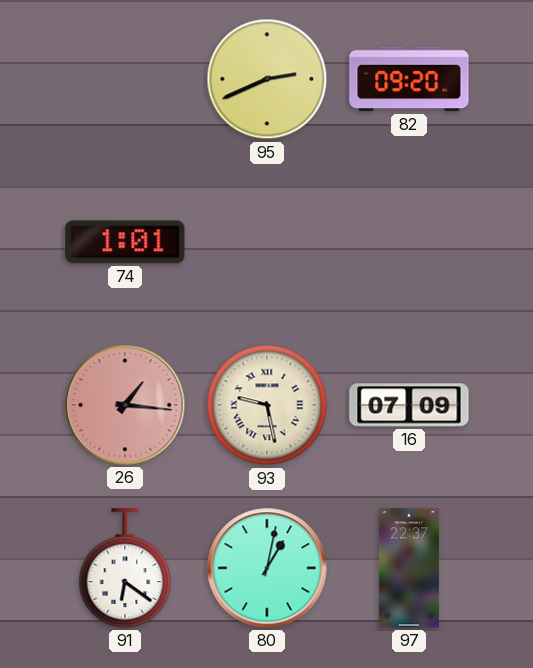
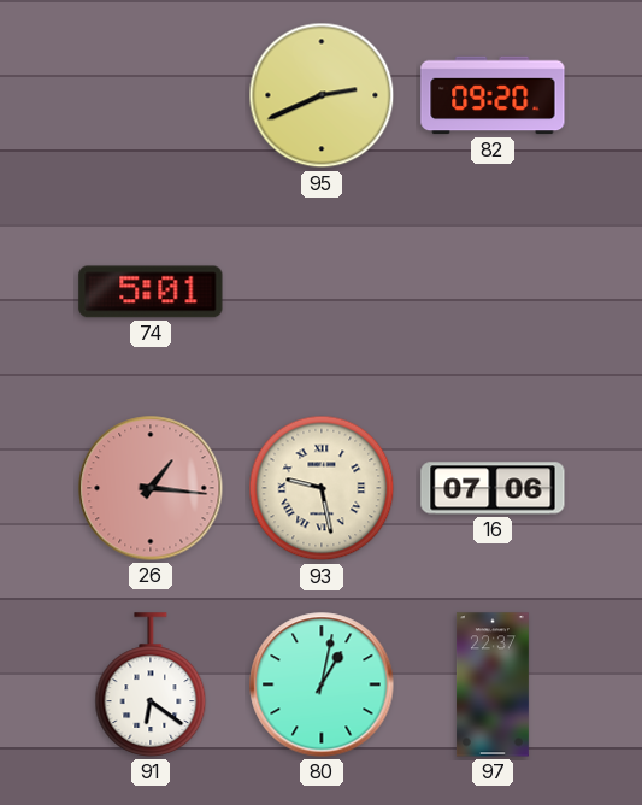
74: 1:01 -> 5:01 (151, 292)
16: 07:09 -> 07:06 (493, 488)
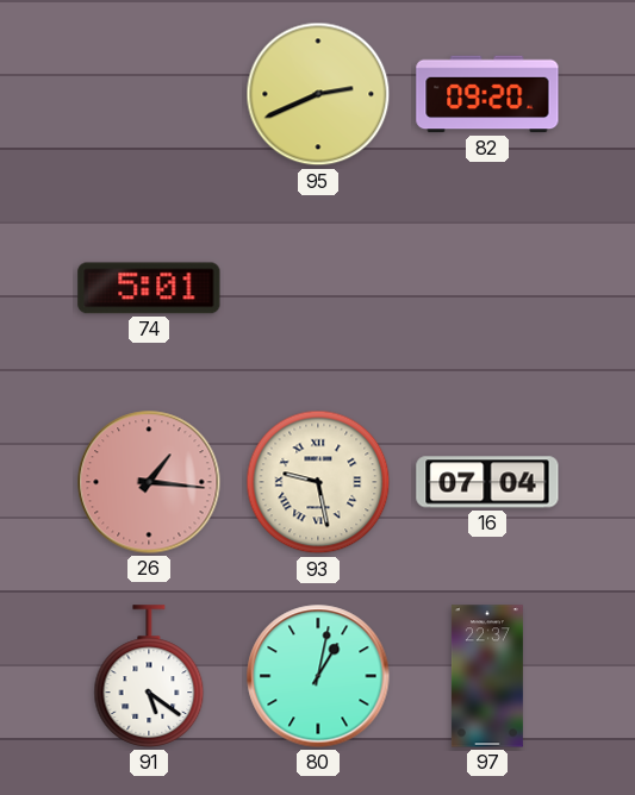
16: 07:06 -> 07:04 (487, 482)
91: 6:21 -> 5:21 (149, 676)
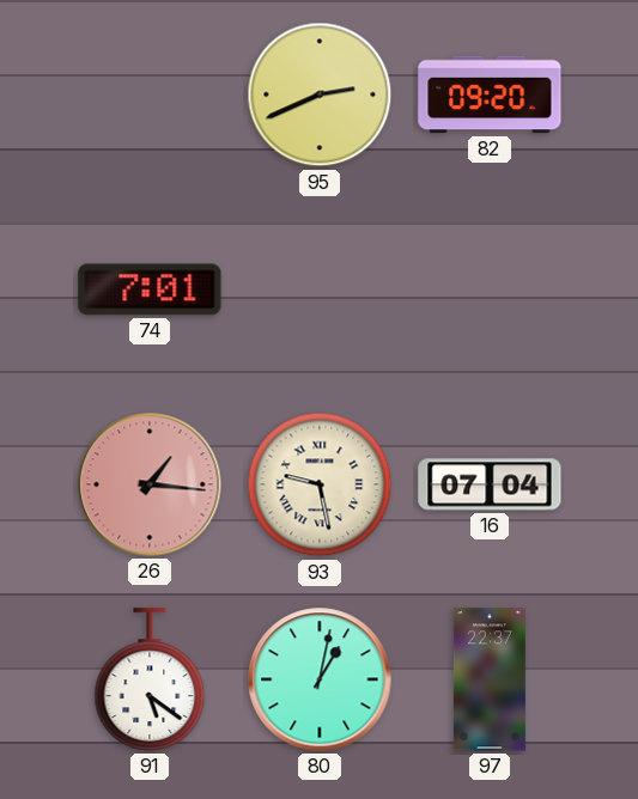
74: 5:01 -> 7:01 (150, 289)
